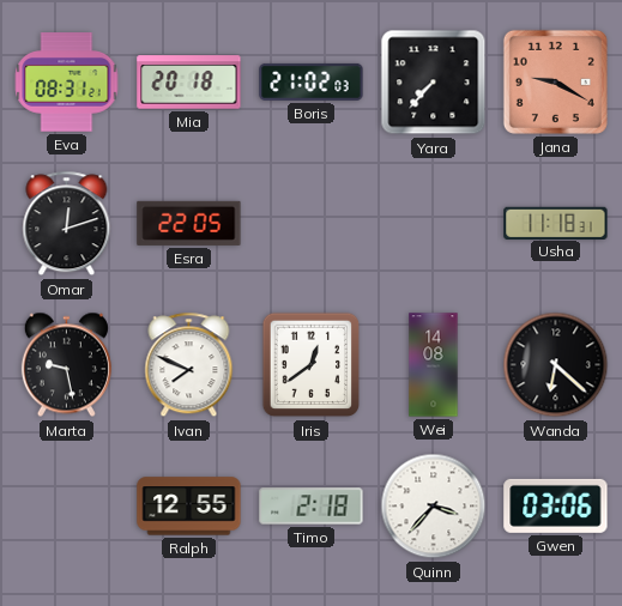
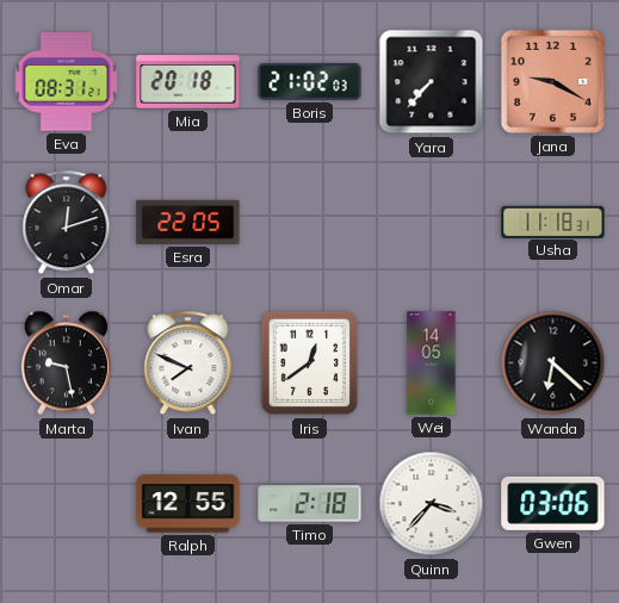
Wei: 14:08 -> 14:05 (432, 363)
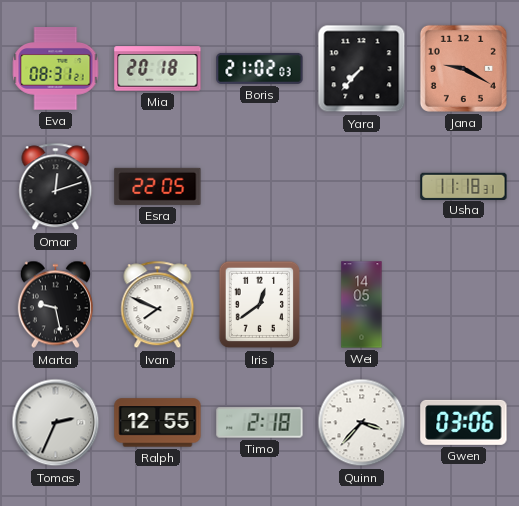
Wanda: 6:22 -> none (553, 363)
Tomas: none -> 2:34 (56, 423)
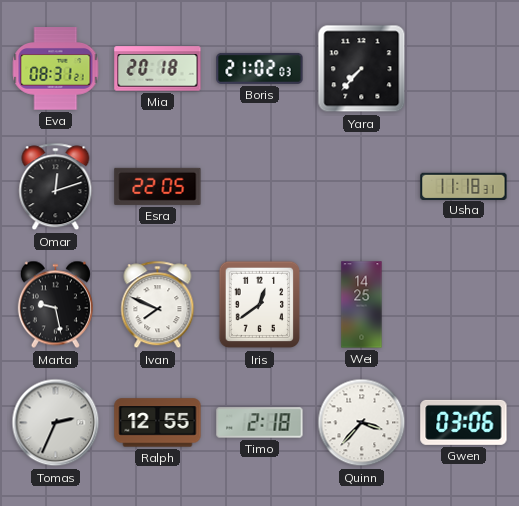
Jana: 9:20 -> none (463, 68)
Wei: 14:05 -> 14:25 (362, 305)
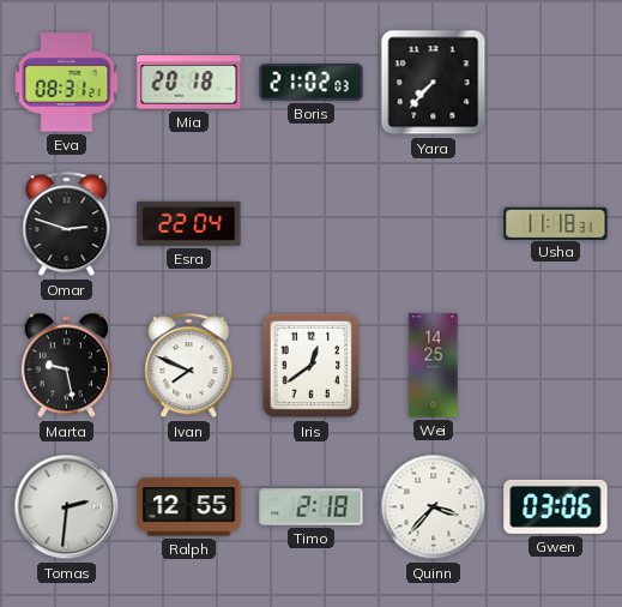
Omar: 12:12 -> 2:48 (67, 224)
Esra: 22:05 -> 22:04 (189, 223)
Tomas: 2:34 -> 2:31 (67, 507)
